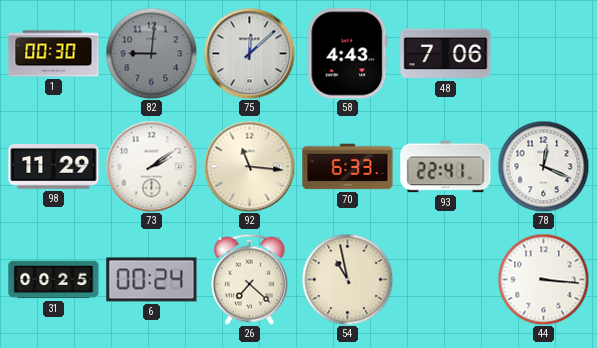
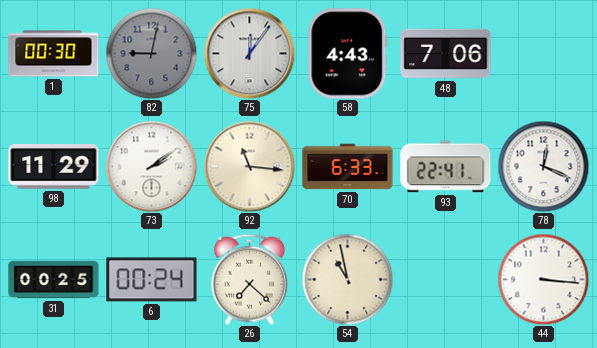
82: 9:01 -> 9:02 (151, 53)
75: 12:08 -> 12:06 (249, 53)
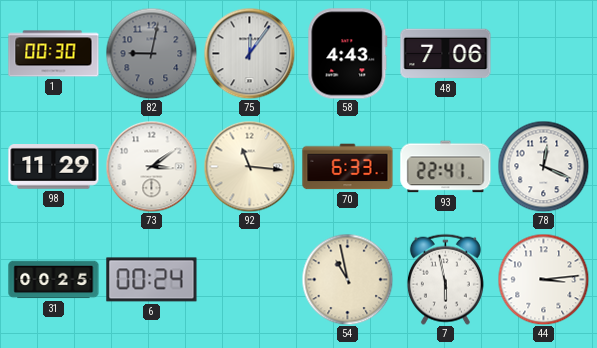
73: 2:09 -> 3:09 (151, 166)
26: 7:22 -> none (249, 279)
7: none -> 5:58 (445, 279)
44: 3:16 -> 3:14 (543, 279)
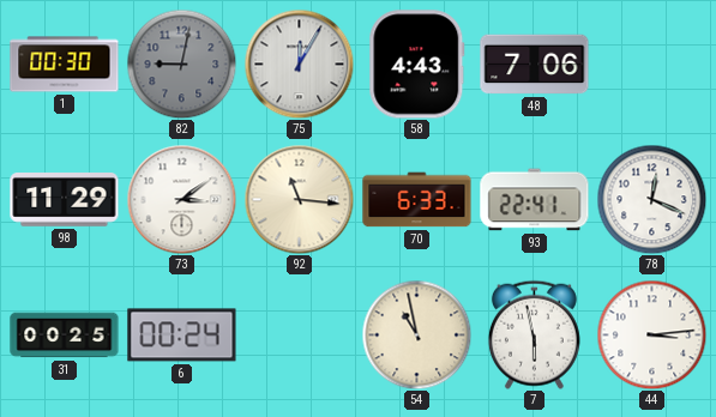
75: 12:06 -> 12:05 (299, 64)
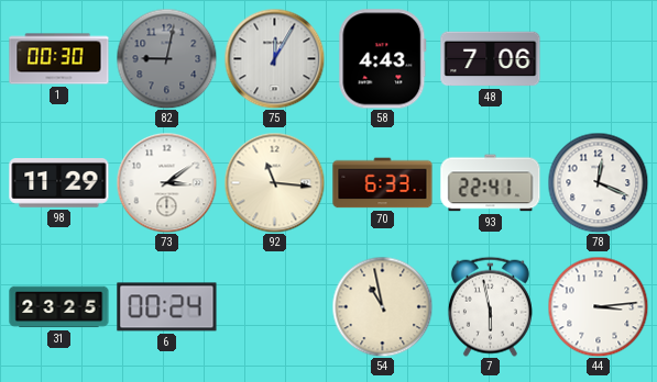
31: 00:25 -> 23:25 (59, 307)
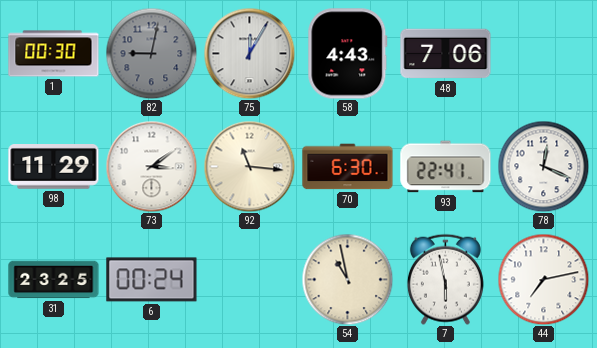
70: 6:33 -> 6:30 (348, 167)
44: 3:14 -> 7:13 (543, 279)
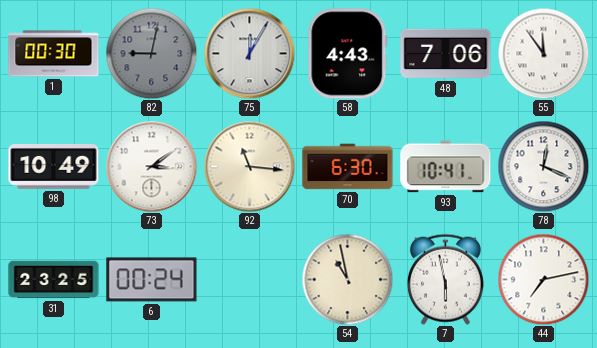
55: none -> 11:54 (543, 53)
98: 11:29 -> 10:49 (54, 167)
93: 22:41 -> 10:41 (446, 167)
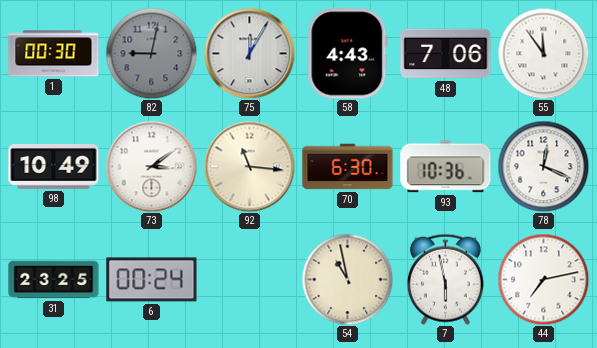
93: 10:41 -> 10:36 (446, 167)
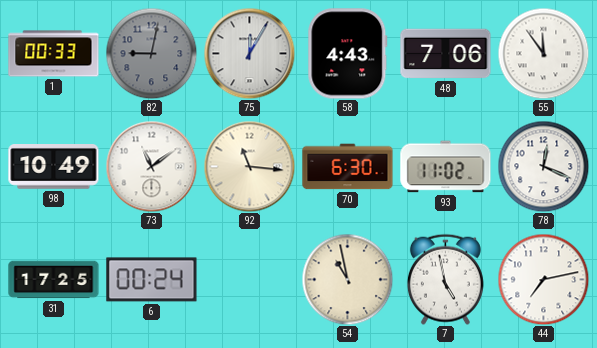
1: 00:30 -> 00:33 (54, 54)
73: 3:09 -> 11:09 (151, 166)
93: 10:36 -> 11:02 (446, 167)
31: 23:25 -> 17:25 (54, 280)
7: 5:58 -> 4:58 (445, 279)
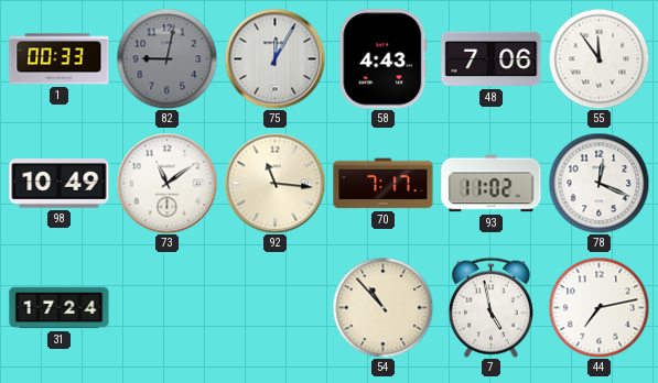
70: 6:30 -> 7:17 (384, 184)
31: 17:25 -> 17:24 (60, 308)
6: 00:24 -> none (152, 280)
54: 10:58 -> 10:53 (382, 307)
